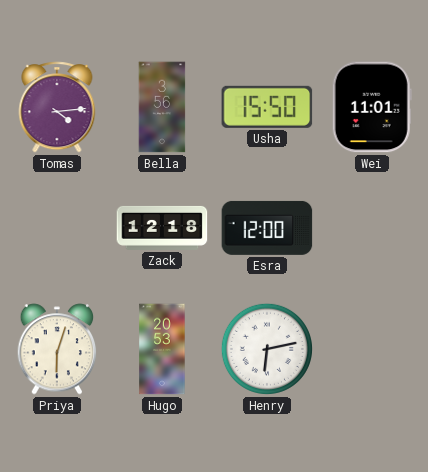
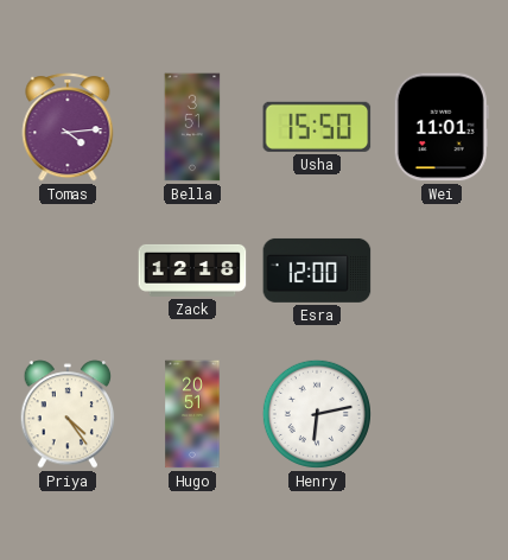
Bella: 3:56 -> 3:51 (192, 127)
Priya: 6:03 -> 4:24 (68, 414)
Hugo: 20:53 -> 20:51 (192, 414)
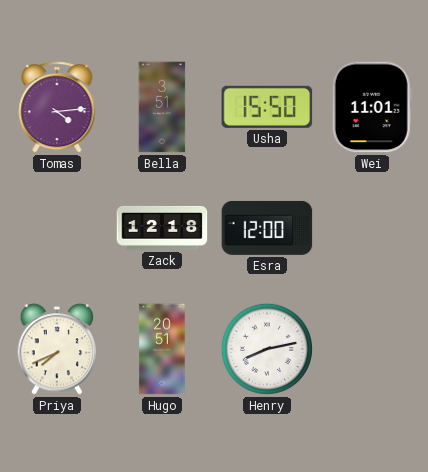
Priya: 4:24 -> 7:41 (57, 349)
Henry: 6:13 -> 8:13 (267, 349)
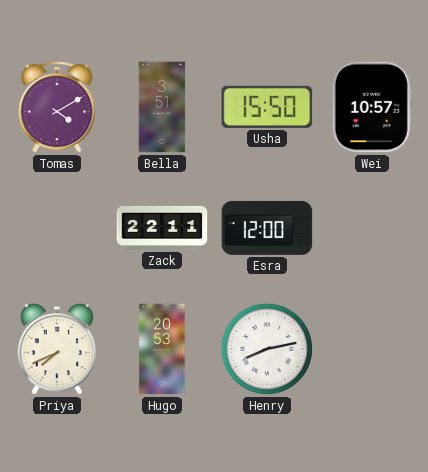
Tomas: 4:14 -> 4:10 (57, 107)
Wei: 11:01 -> 10:57 (372, 107)
Zack: 12:18 -> 22:11 (162, 228)
Hugo: 20:51 -> 20:53 (162, 349)
